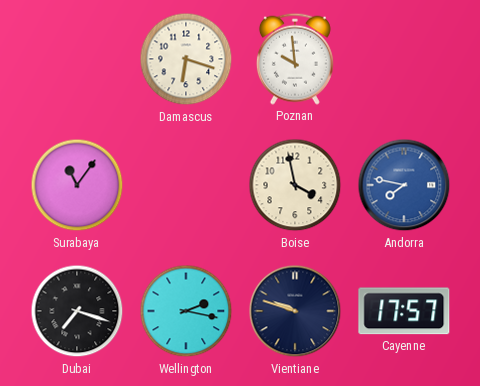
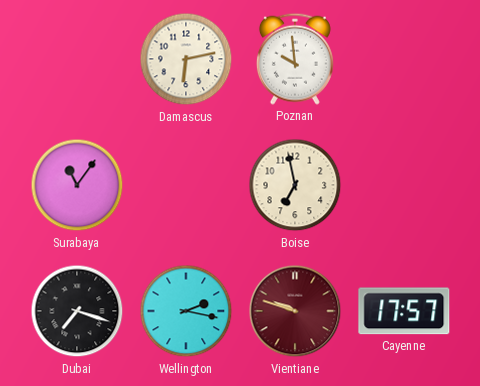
Damascus: 6:18 -> 6:13 (186, 59)
Boise: 3:58 -> 6:58 (295, 185)
Andorra: 7:47 -> none (404, 185)
Vientiane dial: navy -> burgundy (295, 311)
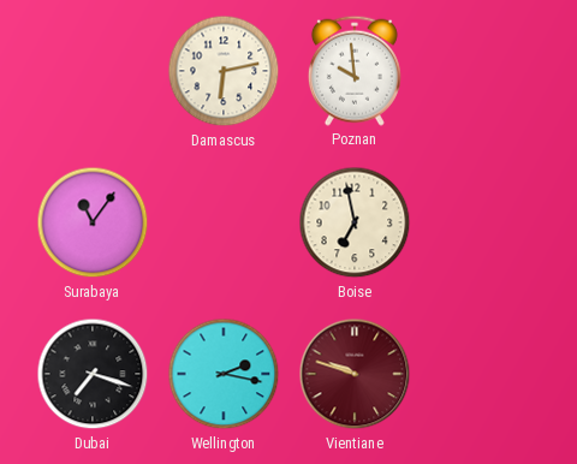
Cayenne: 17:57 -> none (404, 311)
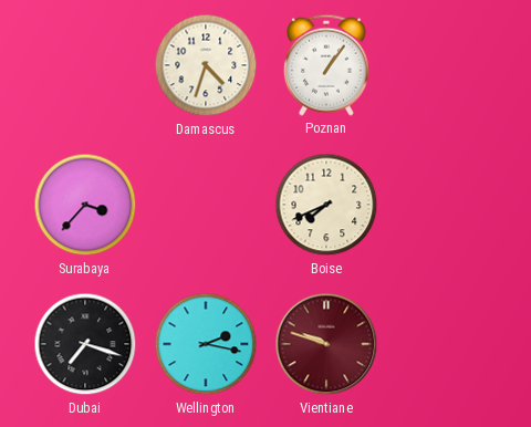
Damascus: 6:13 -> 4:33 (206, 65)
Poznan: 9:59 -> 1:06 (326, 65)
Surabaya: 11:06 -> 3:37 (85, 205)
Boise: 6:58 -> 7:41 (326, 205)
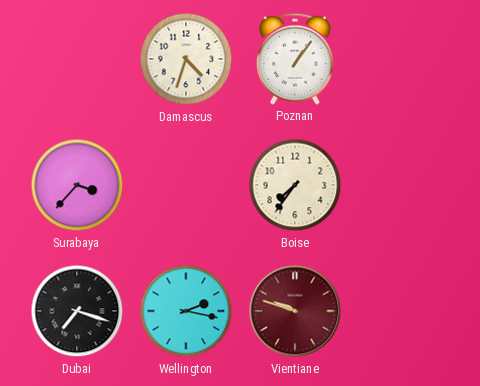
Boise: 7:41 -> 7:36 (295, 185)
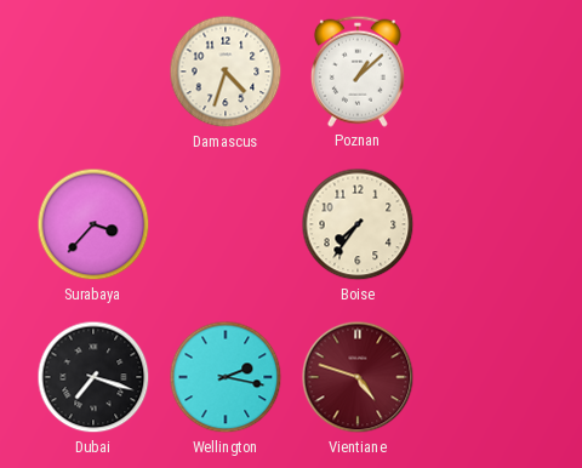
Poznan: 1:06 -> 1:08 (358, 72)
Vientiane: 9:48 -> 4:48 (358, 377)
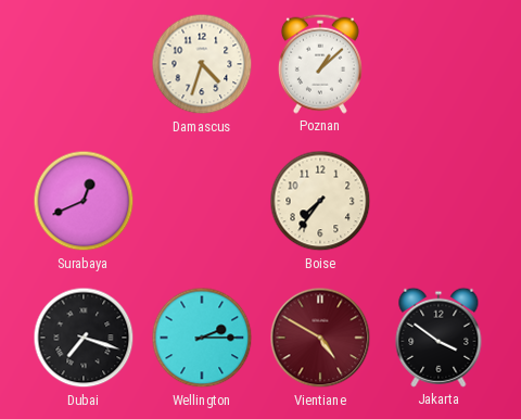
Surabaya: 3:37 -> 12:41 (84, 201)
Wellington: 2:17 -> 2:15 (202, 338)
Vientiane: 4:48 -> 4:50 (320, 338)
Jakarta: none -> 3:51 (439, 338)
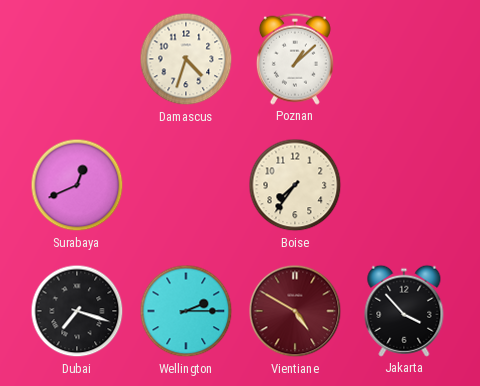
Jakarta: 3:51 -> 3:53 (404, 311)
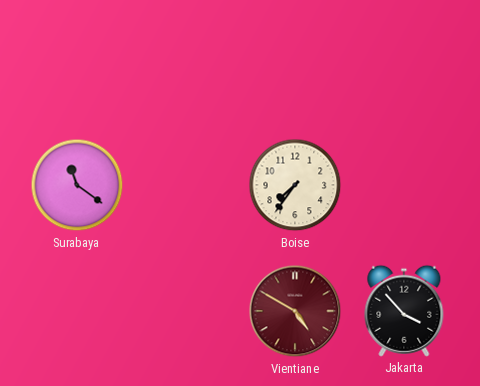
Damascus: 4:33 -> none (186, 59)
Poznan: 1:08 -> none (295, 59)
Surabaya: 12:41 -> 11:21 (77, 185)
Dubai: 7:18 -> none (77, 311)
Wellington: 2:15 -> none (186, 311)
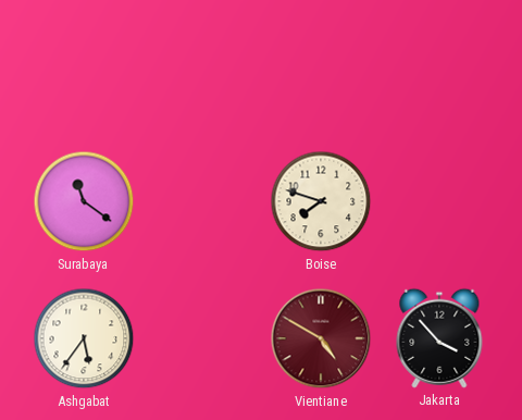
Boise: 7:36 -> 7:48 (321, 201)
Ashgabat: none -> 5:36 (84, 338)
